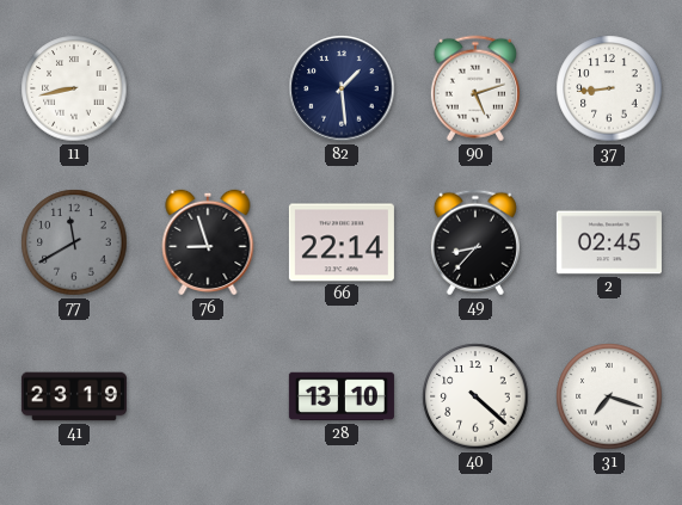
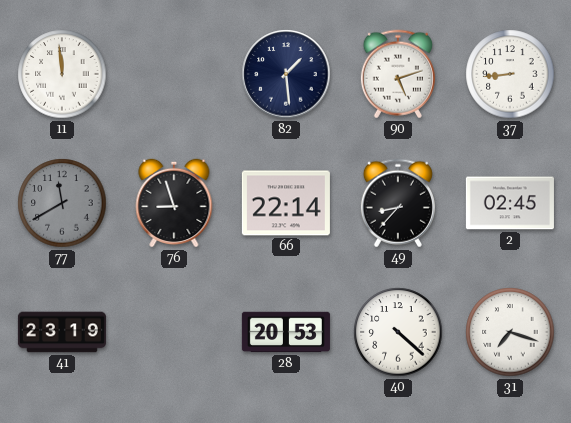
11: 8:43 -> 11:59 (62, 74)
28: 13:10 -> 20:53 (286, 332)
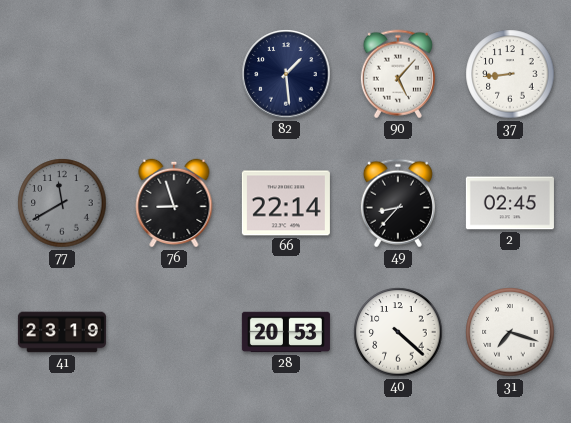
11: 11:59 -> none (62, 74)
90: 5:12 -> 5:07 (398, 74)
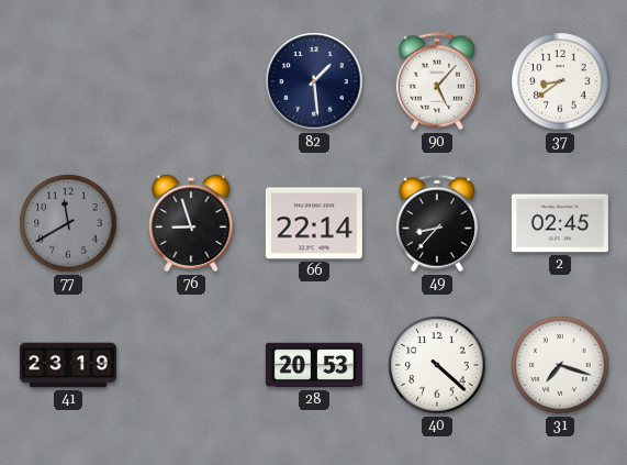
37: 8:44 -> 8:39 (560, 81)
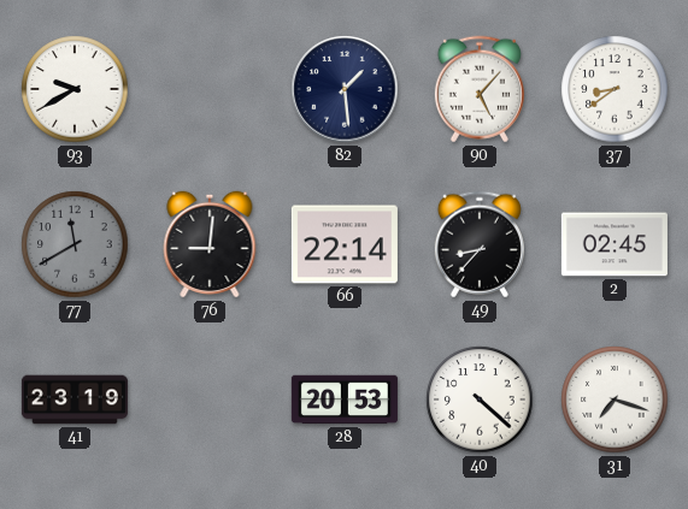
93: none -> 9:40 (75, 89)
76: 8:57 -> 9:01 (210, 244)
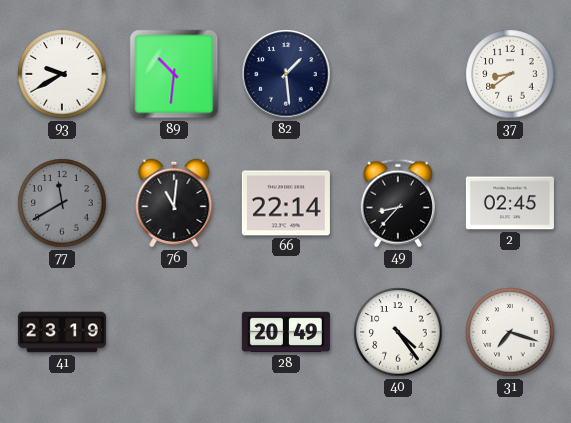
89: none -> 10:31 (174, 74)
90: 5:07 -> none (480, 89)
76: 9:01 -> 11:01 (174, 203)
28: 20:53 -> 20:49 (286, 332)
40: 4:22 -> 4:24 (398, 332)
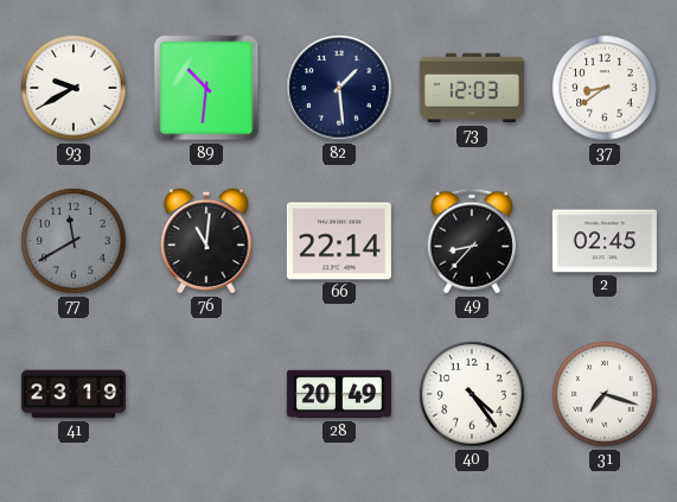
73: none -> 12:03 (472, 88)
